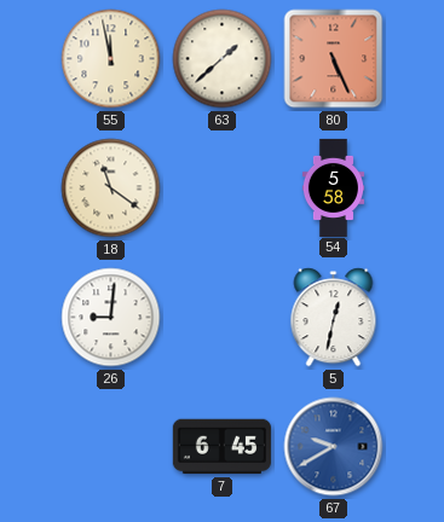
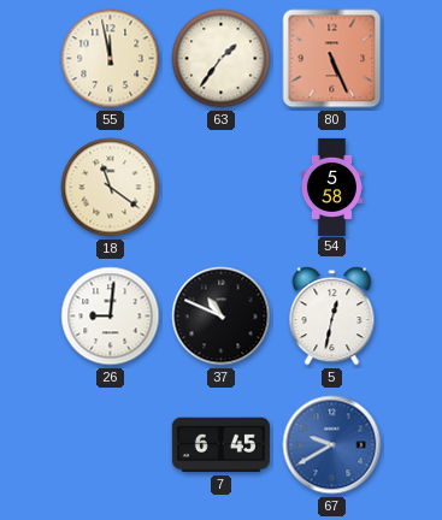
63: 1:38 -> 1:36 (222, 59)
37: none -> 10:49 (222, 317)
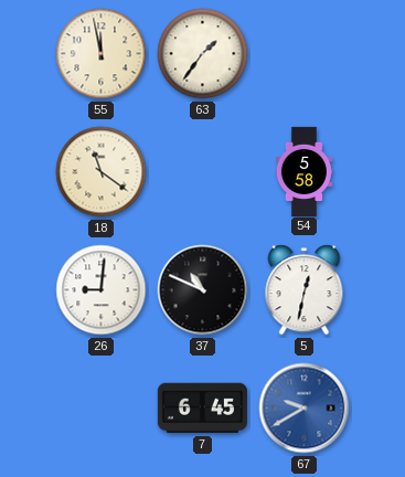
80: 5:26 -> none (332, 59)
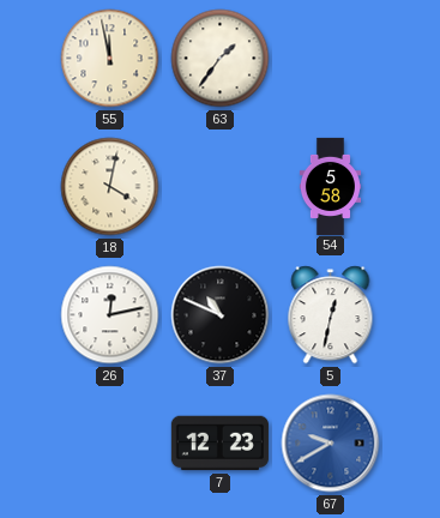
18: 11:21 -> 4:02 (110, 187)
26: 9:01 -> 12:13 (110, 315)
7: 6:45 -> 12:23 (219, 444)
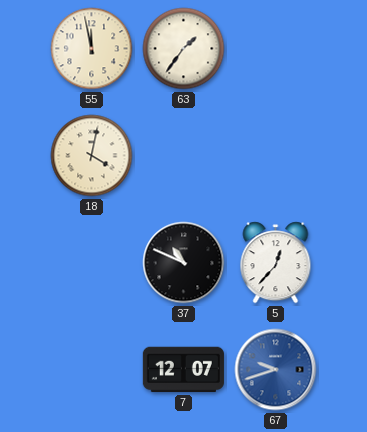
54: 5:58 -> none (330, 186)
26: 12:13 -> none (110, 315)
5: 12:32 -> 12:37 (276, 263)
7: 12:23 -> 12:07 (183, 370)
67: 9:40 -> 9:42 (276, 370)
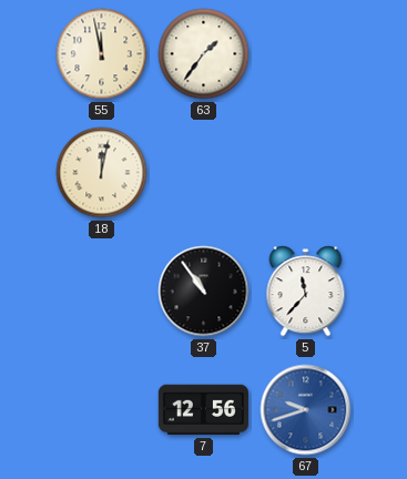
18: 4:02 -> 12:02 (102, 173)
37: 10:49 -> 10:54 (204, 292)
5: 12:37 -> 11:37 (306, 292)
7: 12:07 -> 12:56 (203, 410)
